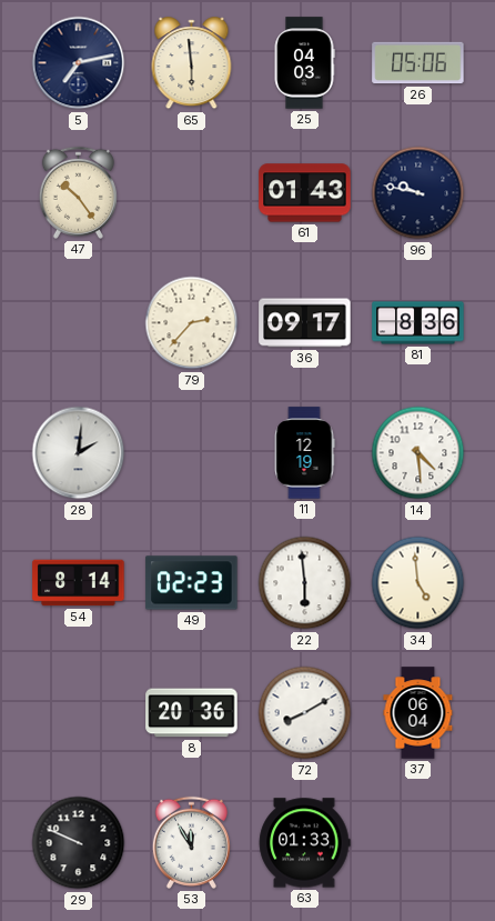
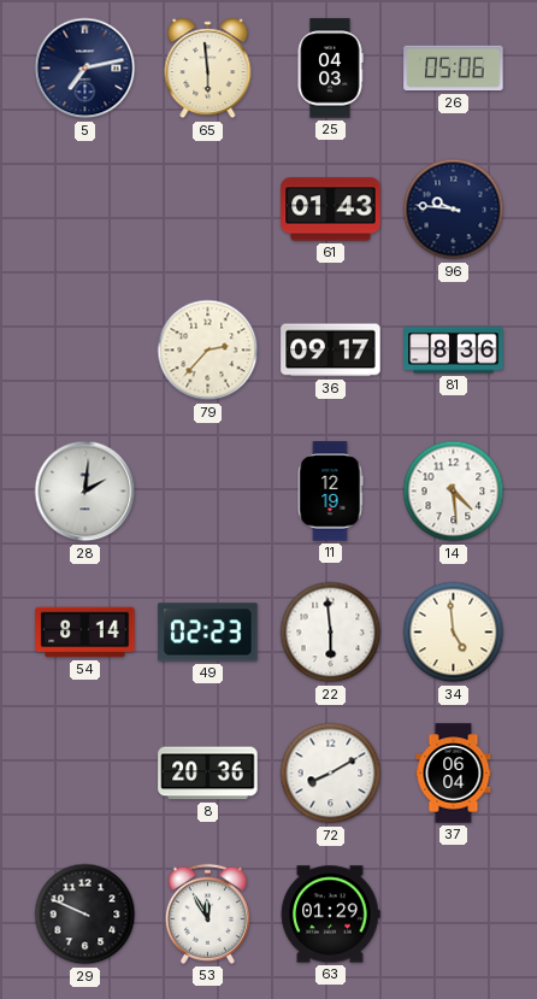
47: 10:24 -> none (78, 192)
96: 9:47 -> 9:46 (454, 210)
63: 01:33 -> 01:29 (330, 915)
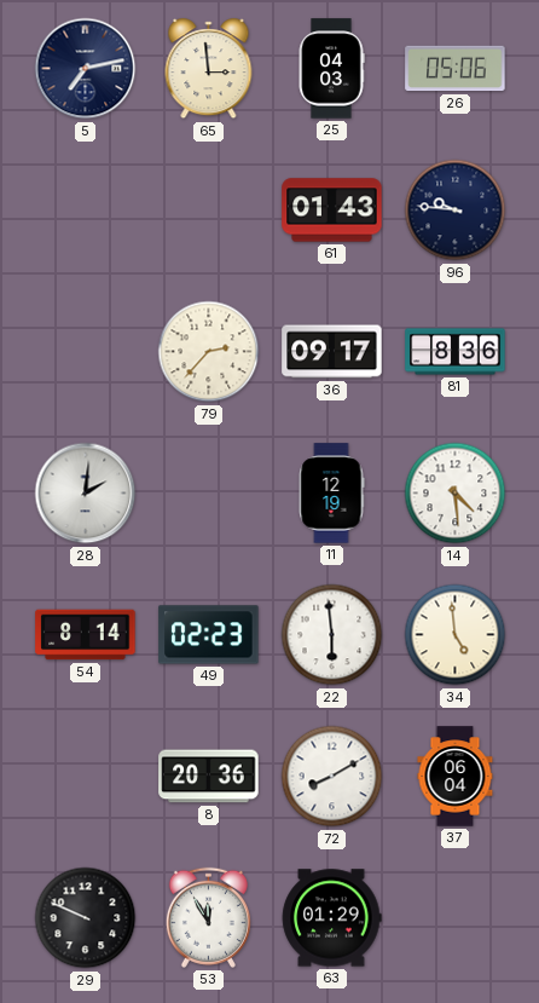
65: 5:59 -> 2:59 (209, 69)
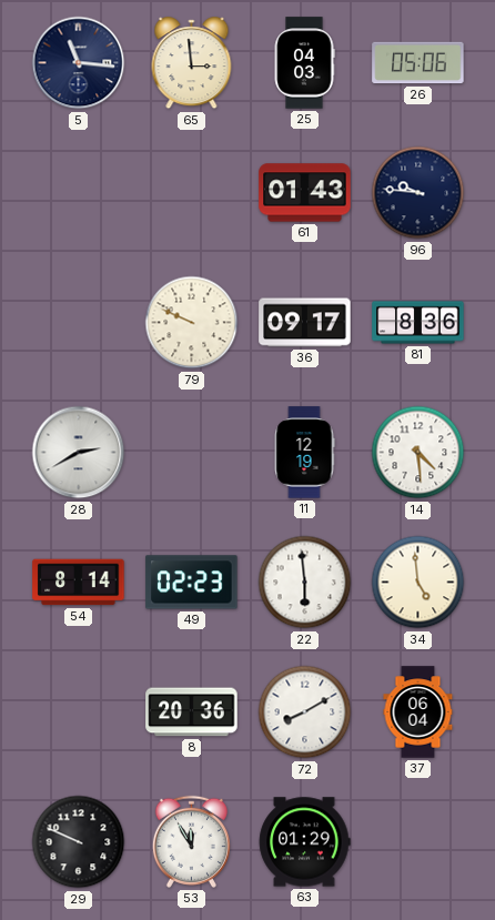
5: 7:13 -> 11:16 (79, 63)
79: 2:37 -> 9:49 (192, 323)
28: 2:01 -> 2:40 (79, 453)
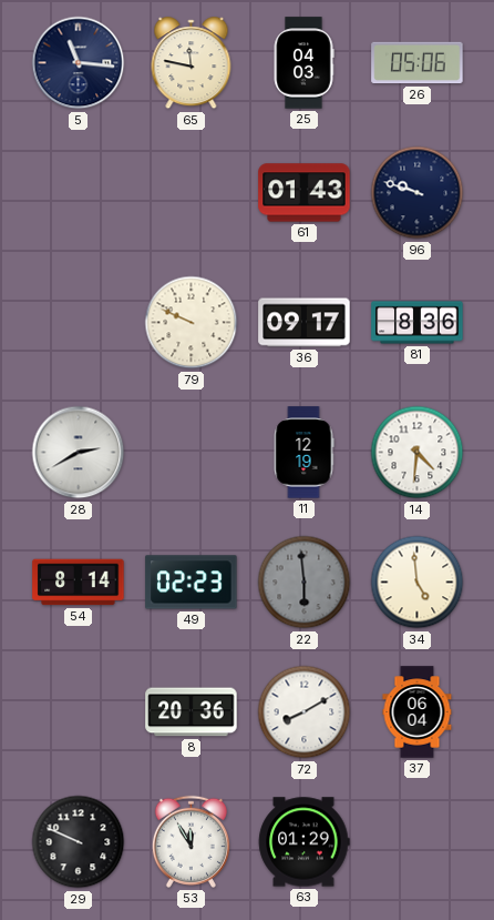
65: 2:59 -> 11:47 (192, 63)
96: 9:46 -> 9:48 (418, 193)
14: 4:29 -> 4:31 (418, 453)
22 dial: white -> grey (305, 583)
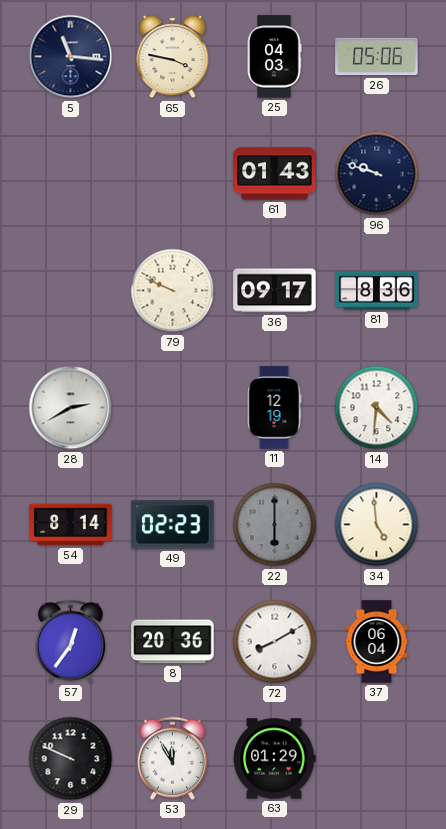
65: 11:47 -> 3:47 (173, 57)
22: 5:59 -> 6:00 (275, 525)
57: none -> 12:36 (70, 641)
